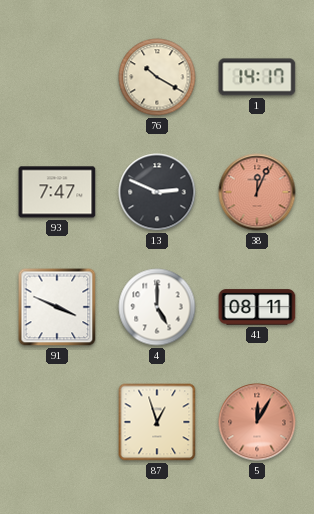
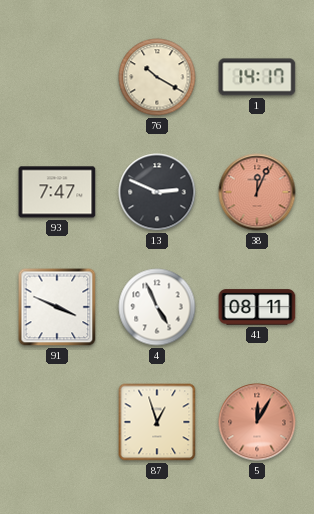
4: 5:00 -> 4:56 (157, 307)
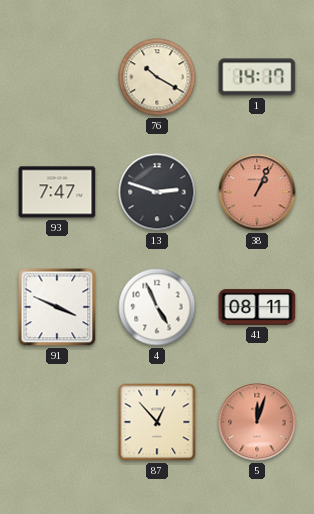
13: 2:49 -> 2:48 (157, 192)
38: 12:04 -> 1:04 (257, 192)
87: 12:57 -> 12:53 (157, 422)
5: 12:05 -> 12:03 (257, 422)
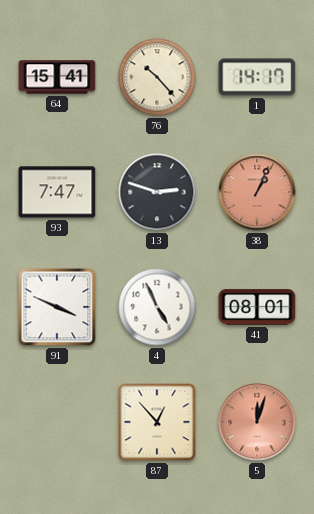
64: none -> 15:41 (57, 77)
76: 10:20 -> 10:23 (157, 77)
41: 08:11 -> 08:01 (257, 307)
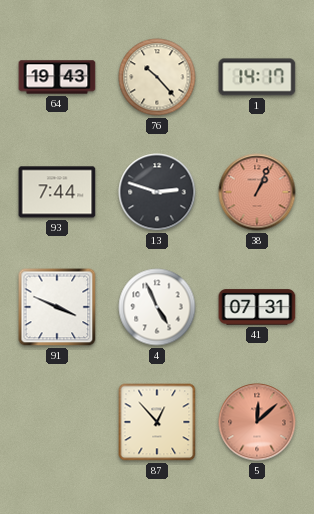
64: 15:41 -> 19:43 (57, 77)
93: 7:47 -> 7:44 (57, 192)
41: 08:01 -> 07:31 (257, 307)
5: 12:03 -> 12:08 (257, 422)
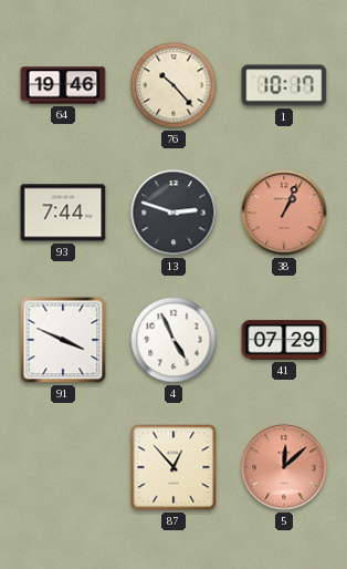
64: 19:43 -> 19:46 (63, 85)
1: 14:17 -> 10:17 (284, 85)
41: 07:31 -> 07:29 (284, 340)
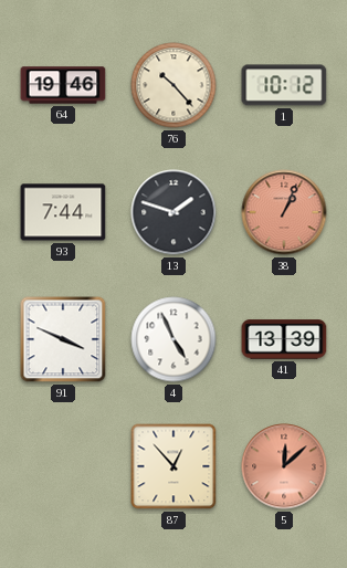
1: 10:17 -> 10:12 (284, 85)
13: 2:48 -> 1:48 (173, 212)
41: 07:29 -> 13:39 (284, 339)
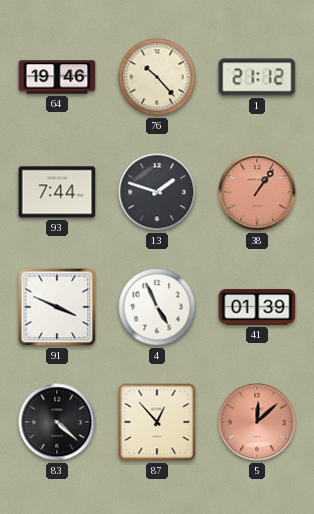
1: 10:12 -> 21:12 (257, 77)
38: 1:04 -> 1:06 (257, 192)
41: 13:39 -> 01:39 (257, 307)
83: none -> 4:22 (57, 422)
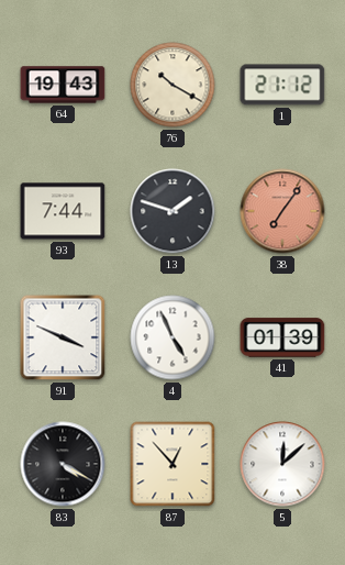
64: 19:46 -> 19:43 (63, 85)
76: 10:23 -> 10:20 (172, 85)
38: 1:06 -> 7:06 (282, 211)
83: 4:22 -> 4:20 (63, 464)
5 dial: salmon -> white (282, 464)
